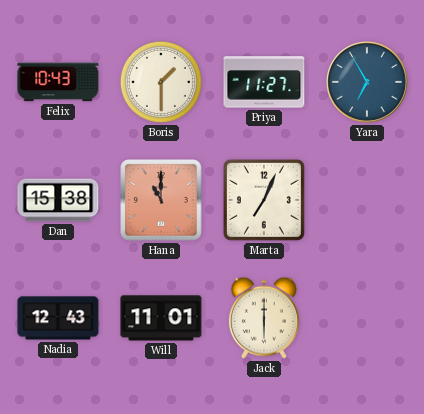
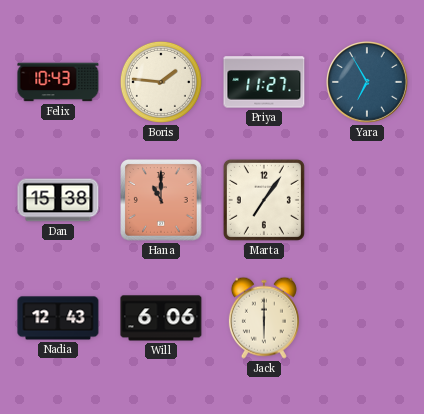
Boris: 1:30 -> 1:46 (161, 82)
Marta: 7:04 -> 7:06 (264, 200)
Will: 11:01 -> 6:06 (161, 318)
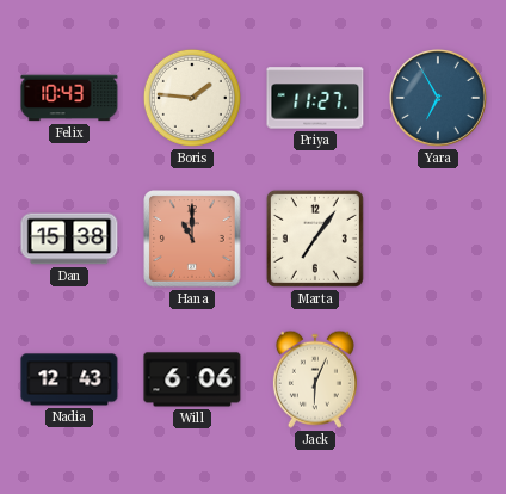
Jack: 6:00 -> 6:04 (315, 379)
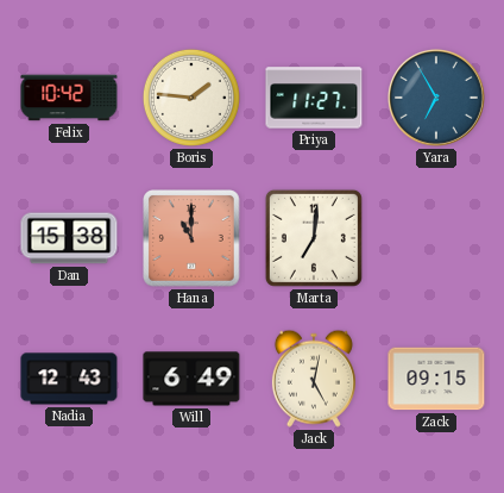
Felix: 10:43 -> 10:42 (69, 98)
Marta: 7:06 -> 7:01 (314, 238)
Will: 6:06 -> 6:49 (191, 379)
Jack: 6:04 -> 5:02 (314, 379)
Zack: none -> 09:15 (436, 379)
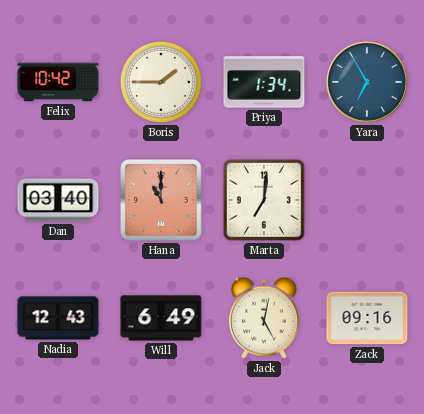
Boris: 1:46 -> 1:45 (161, 82)
Priya: 11:27 -> 1:34 (264, 82)
Dan: 15:38 -> 03:40 (58, 200)
Zack: 09:15 -> 09:16 (367, 318)
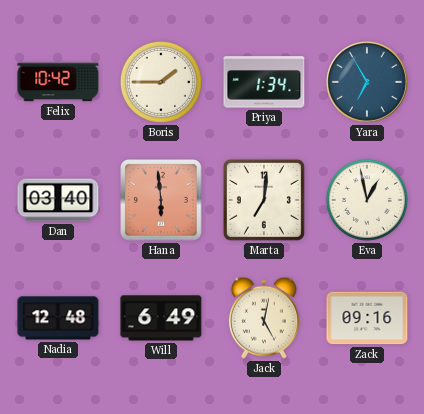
Hana: 11:00 -> 5:59 (161, 200)
Eva: none -> 12:58 (367, 200)
Nadia: 12:43 -> 12:48 (58, 318)
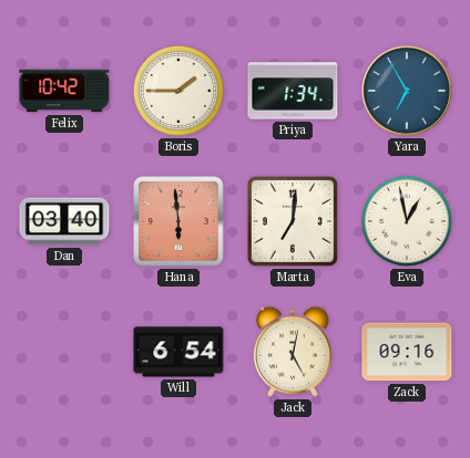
Nadia: 12:48 -> none (58, 318)
Will: 6:49 -> 6:54 (178, 352)
